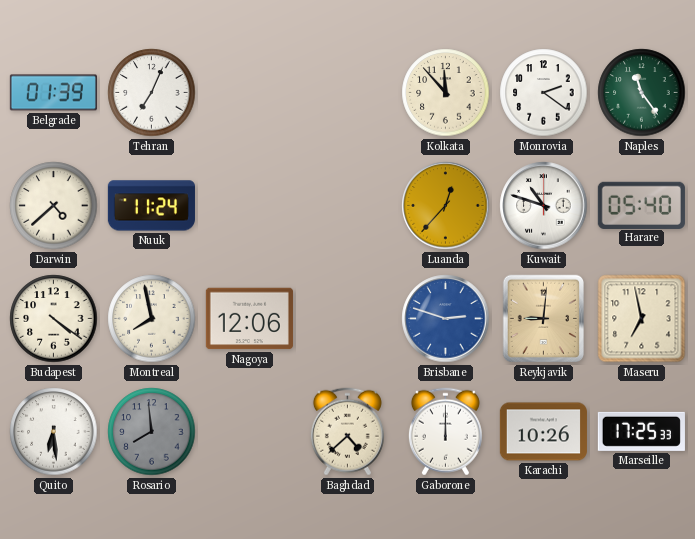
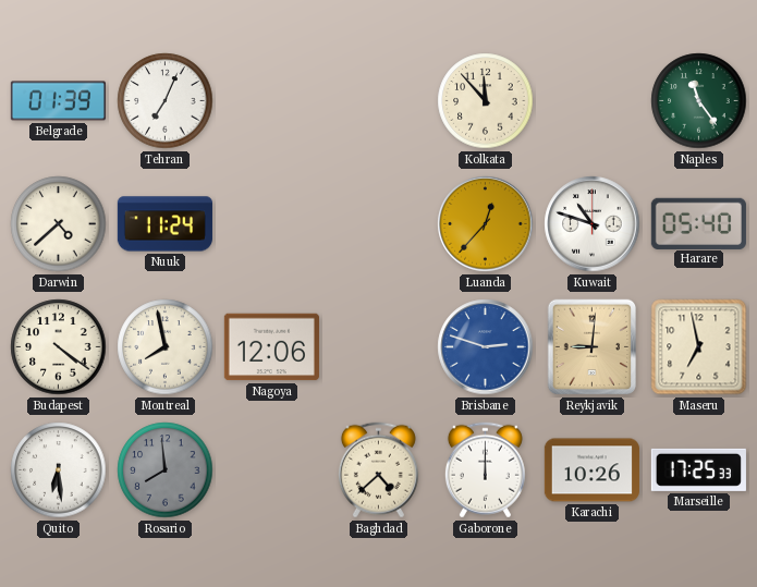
Monrovia: 2:21 -> none (544, 93)
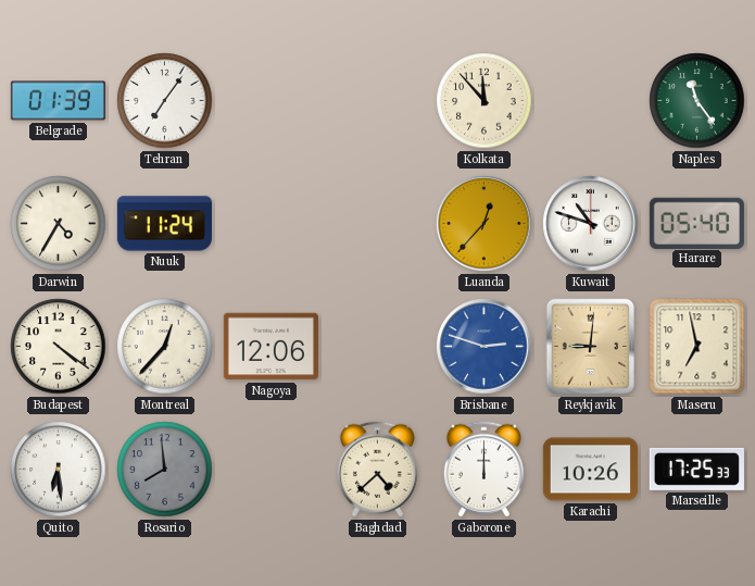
Tehran: 7:04 -> 7:06 (165, 101)
Darwin: 4:38 -> 4:35 (59, 224)
Montreal: 7:58 -> 12:37 (165, 347)
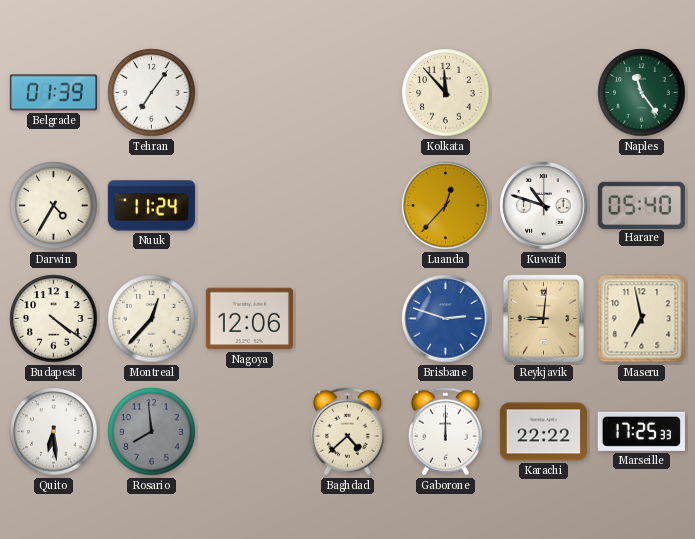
Karachi: 10:26 -> 22:22 (543, 432)
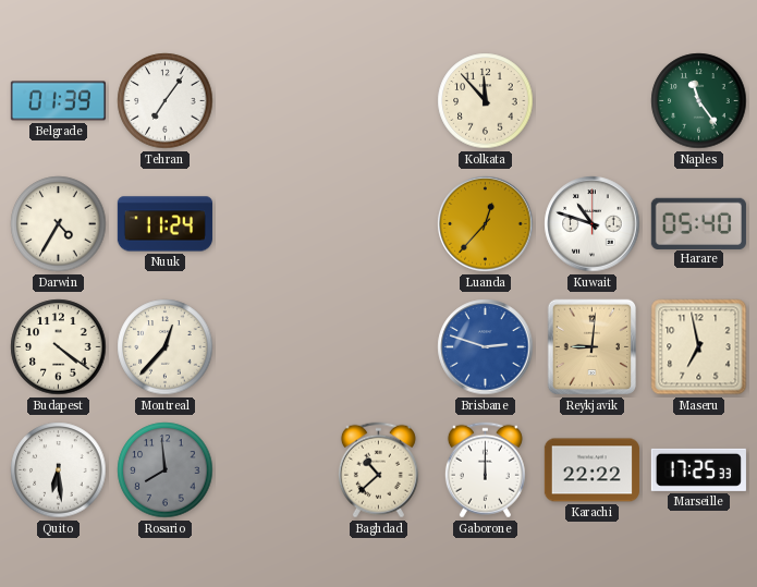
Nagoya: 12:06 -> none (249, 319)
Baghdad: 4:38 -> 10:38 (378, 470)
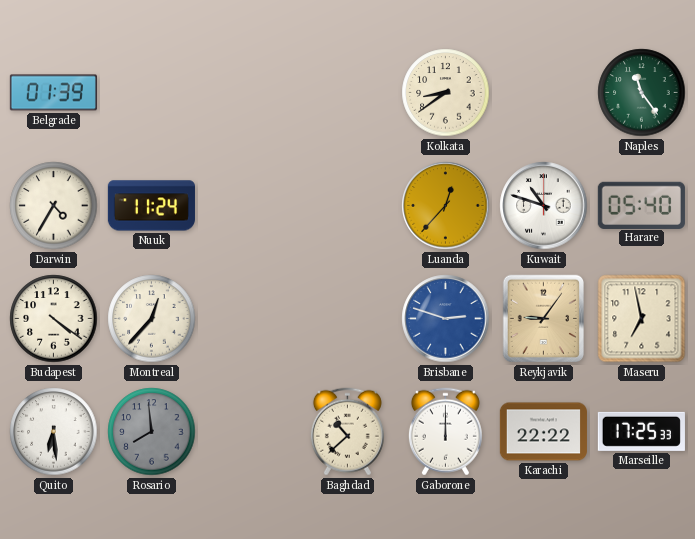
Tehran: 7:06 -> none (166, 101)
Kolkata: 11:53 -> 8:39 (446, 93)
Reykjavik: 9:01 -> 9:06 (544, 319)
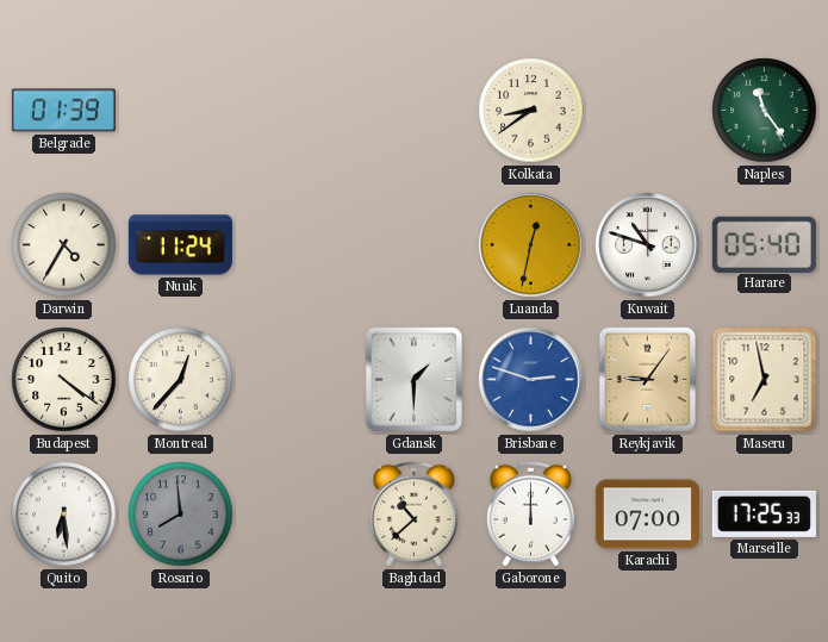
Luanda: 12:37 -> 12:32 (531, 245)
Gdansk: none -> 1:30 (415, 380)
Karachi: 22:22 -> 07:00 (647, 515)
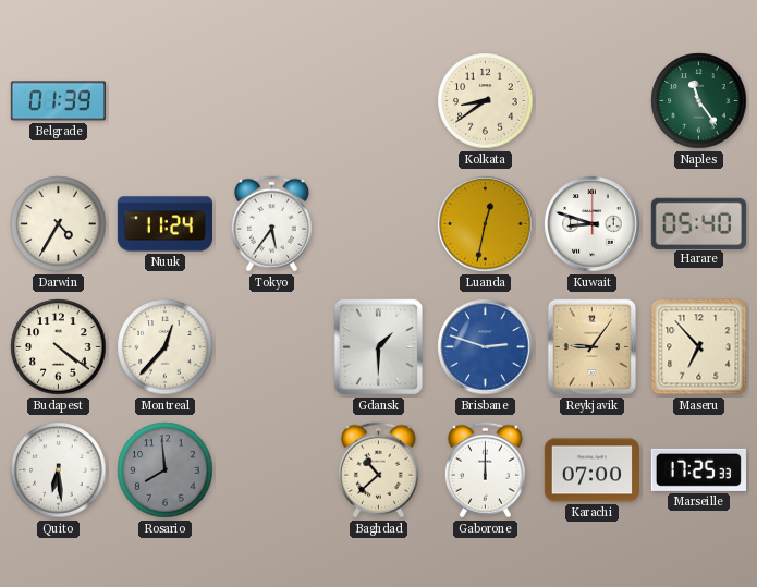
Tokyo: none -> 5:36 (271, 224)
Kuwait: 10:48 -> 8:48 (593, 224)
Maseru: 6:58 -> 6:53 (699, 347)
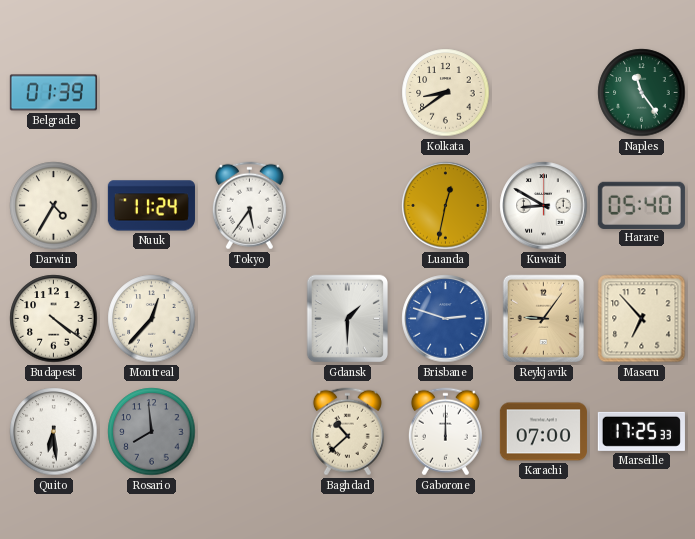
Kuwait: 8:48 -> 8:50 (544, 206)
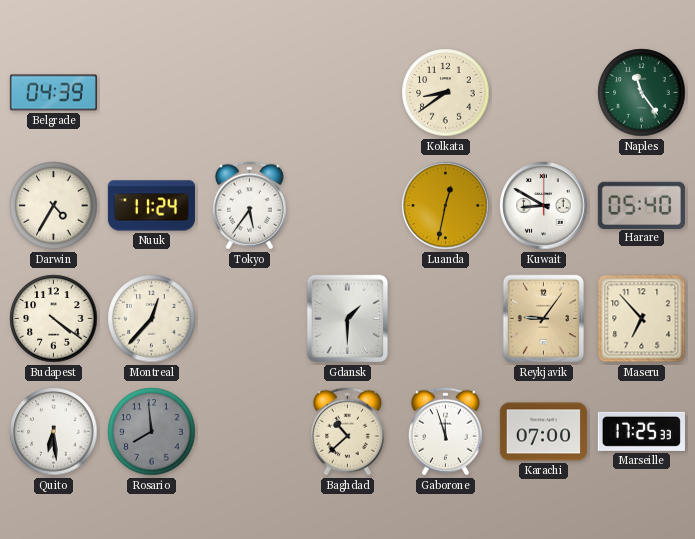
Belgrade: 01:39 -> 04:39 (53, 93)
Brisbane: 2:48 -> none (446, 319)
Gaborone: 12:00 -> 11:57 (445, 432)
